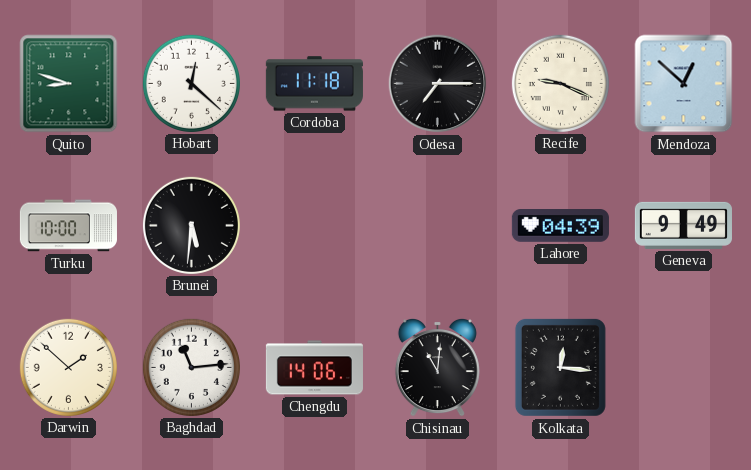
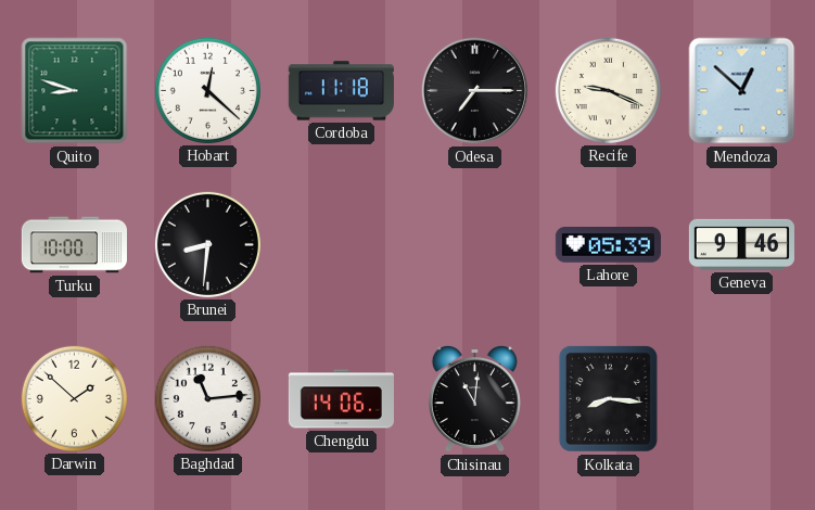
Brunei: 5:31 -> 8:31 (207, 244)
Lahore: 04:39 -> 05:39 (608, 245)
Geneva: 9:49 -> 9:46 (741, 244)
Kolkata: 12:16 -> 8:16 (608, 398)
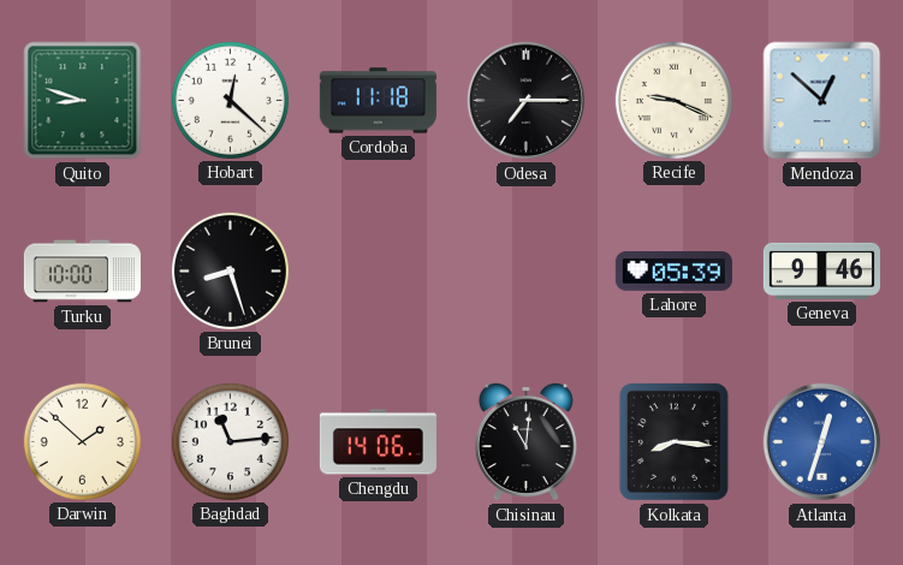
Brunei: 8:31 -> 8:27 (230, 270)
Atlanta: none -> 12:33 (822, 442)
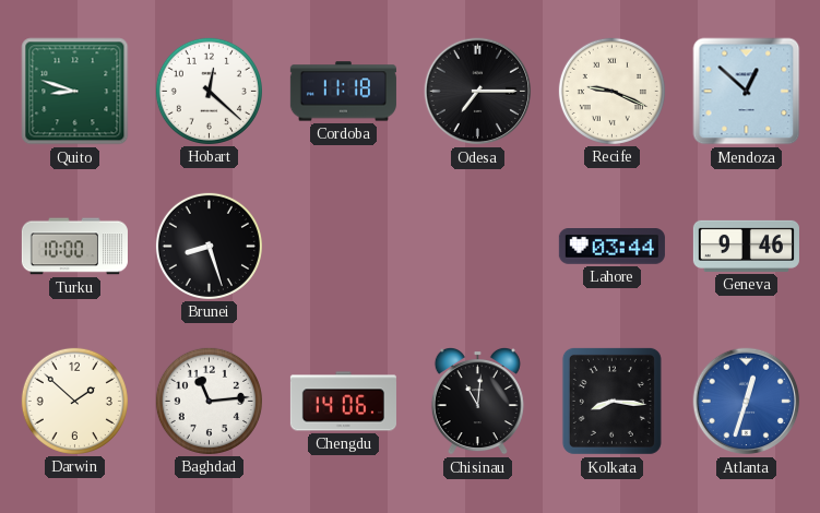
Lahore: 05:39 -> 03:44 (611, 247)
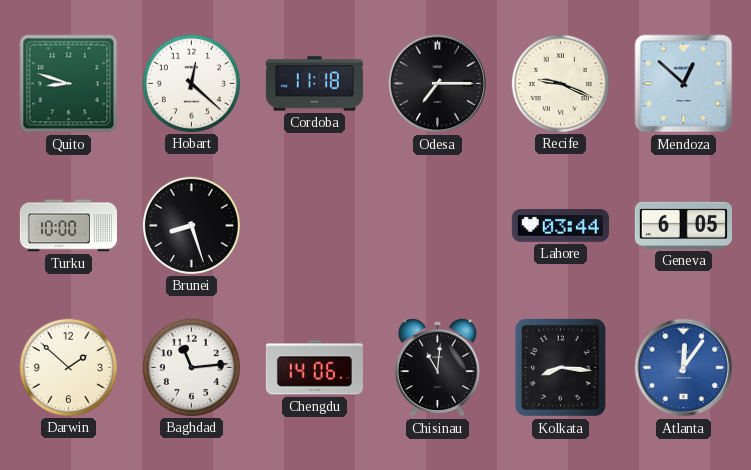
Geneva: 9:46 -> 6:05 (683, 225)
Atlanta: 12:33 -> 12:06 (684, 368)
